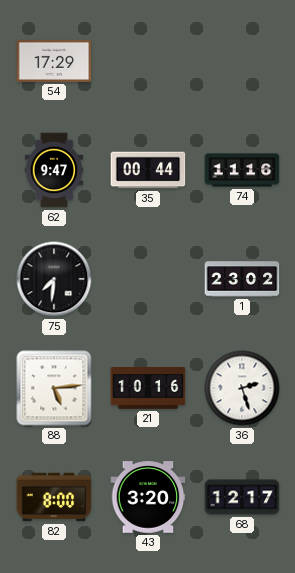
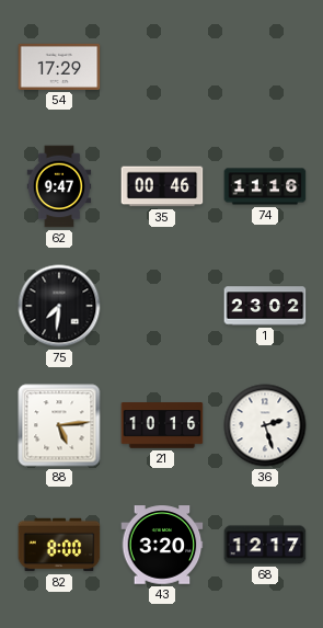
35: 00:44 -> 00:46 (162, 186)
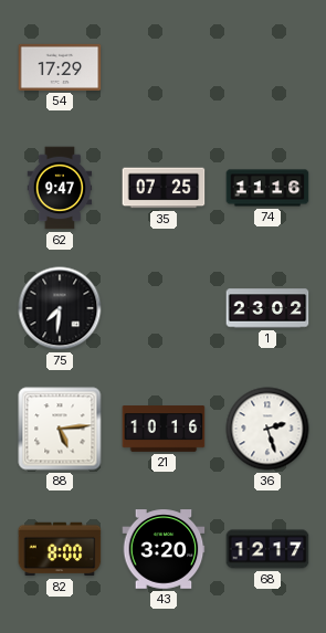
35: 00:46 -> 07:25 (164, 188)
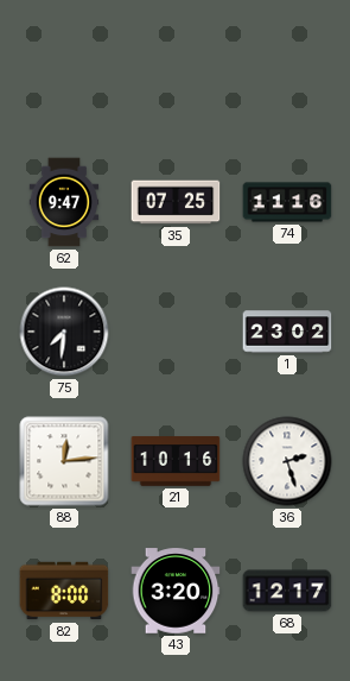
54: 17:29 -> none (60, 67)
88: 5:14 -> 12:14 (64, 461)
